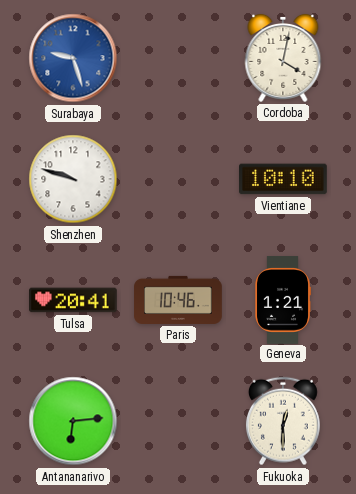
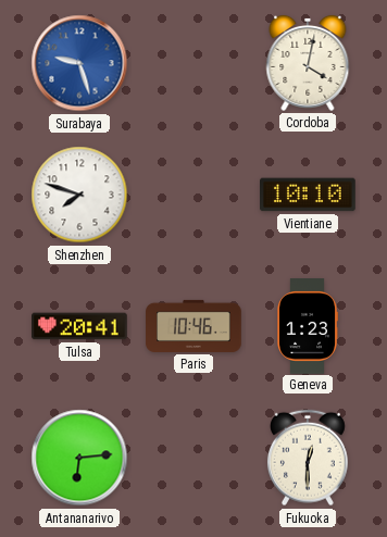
Shenzhen: 9:48 -> 7:48 (79, 195)
Geneva: 1:21 -> 1:23 (308, 326)
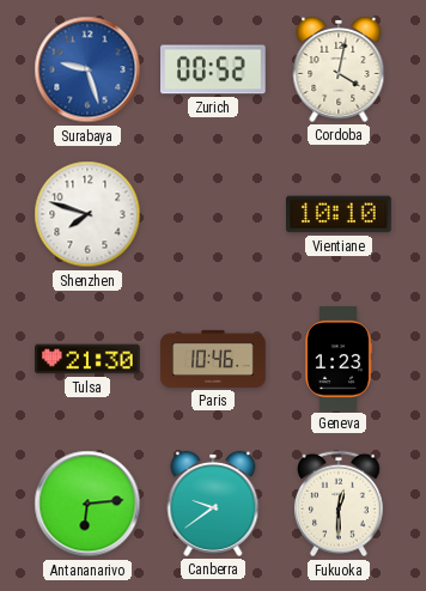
Zurich: none -> 00:52 (214, 69)
Tulsa: 20:41 -> 21:30 (87, 359)
Canberra: none -> 9:39 (213, 504)
